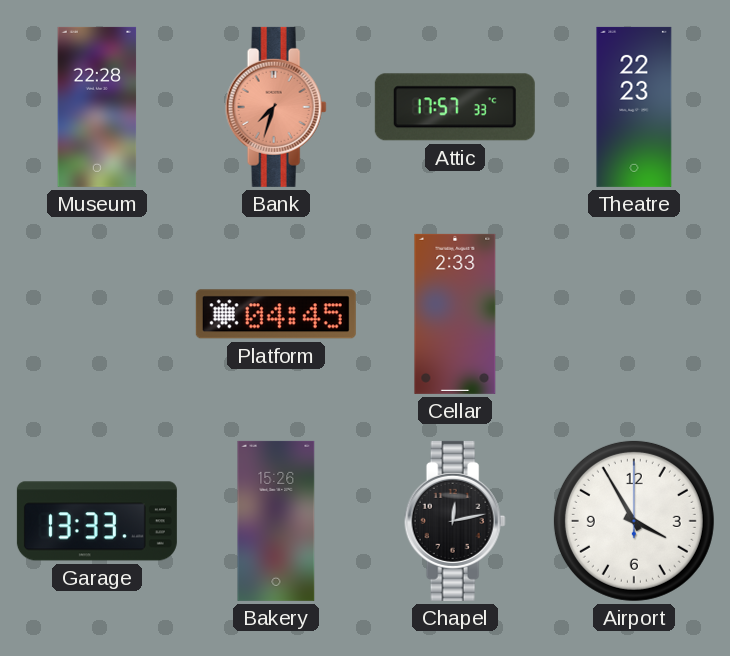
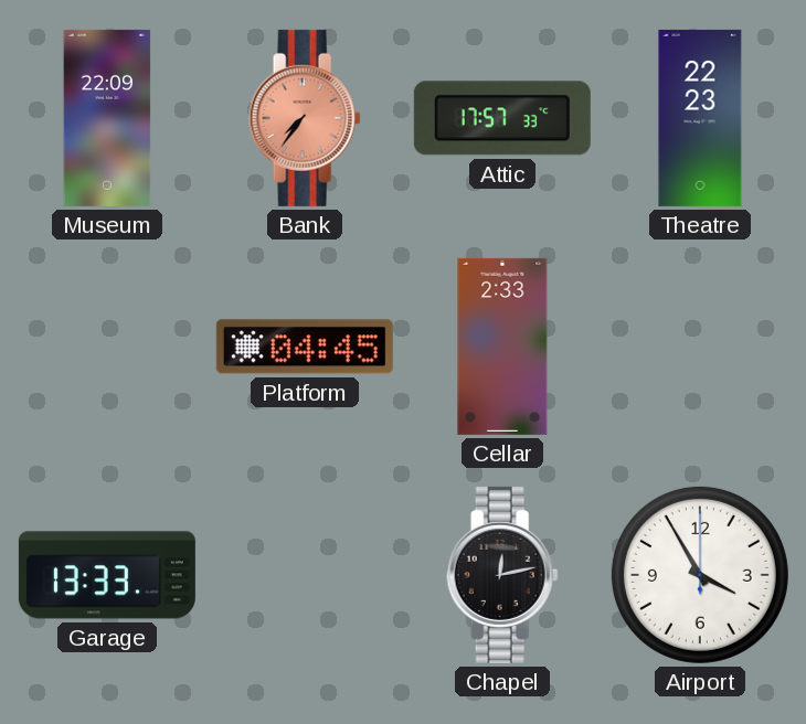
Museum: 22:28 -> 22:09 (107, 118)
Bank: 7:33 -> 7:36 (305, 118)
Bakery: 15:26 -> none (276, 521)
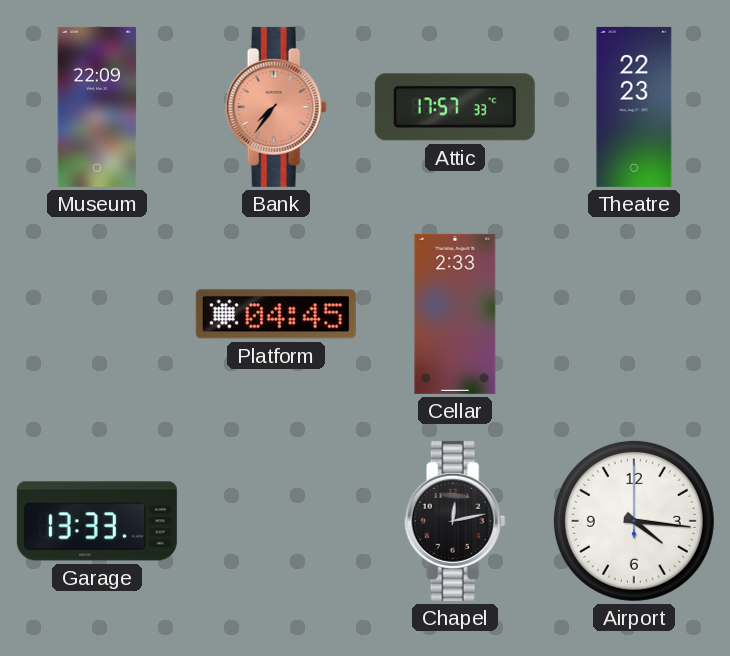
Airport: 3:55 -> 4:16 (634, 521)
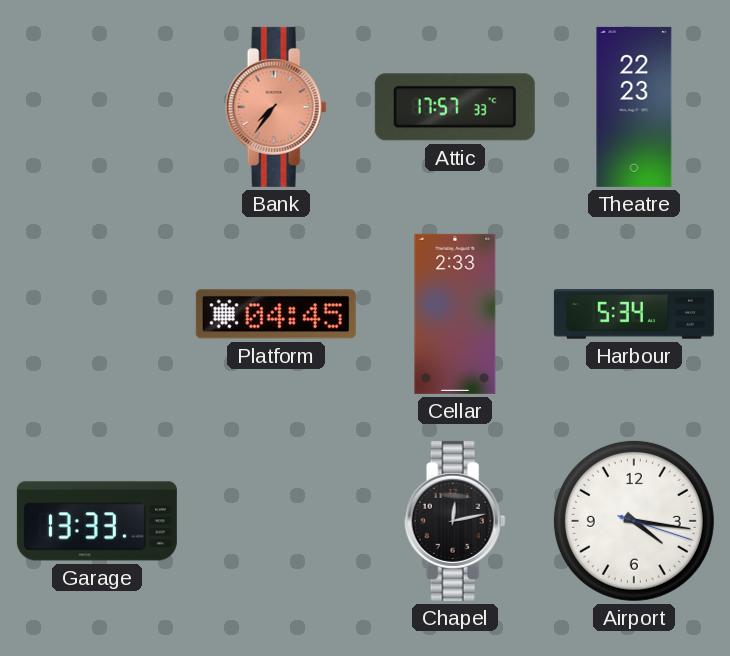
Museum: 22:09 -> none (97, 107)
Harbour: none -> 5:34 (634, 314)
Airport: 4:16:00 -> 4:16:18 (634, 521)
